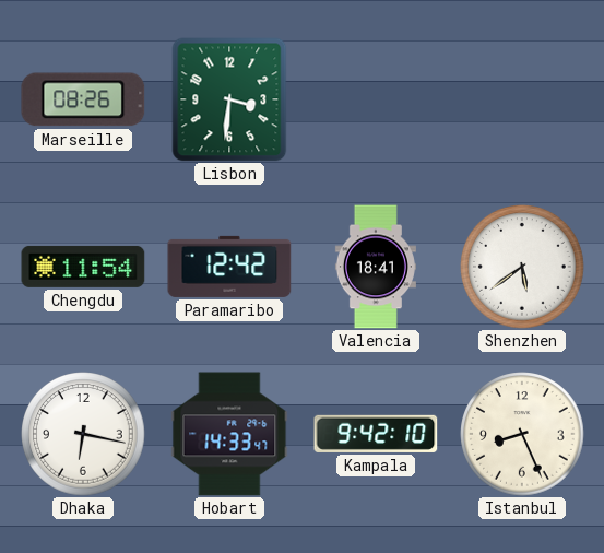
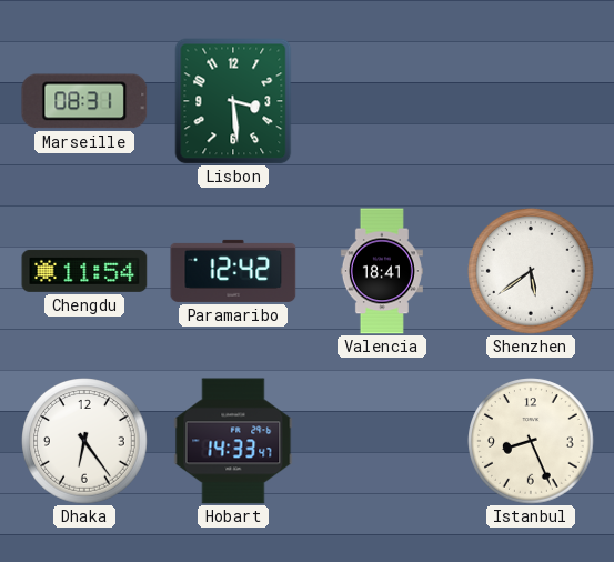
Marseille: 08:26 -> 08:31 (84, 101)
Lisbon: 3:31 -> 3:29 (233, 101)
Dhaka: 6:17 -> 6:24 (84, 441)
Kampala: 9:42 -> none (376, 434)
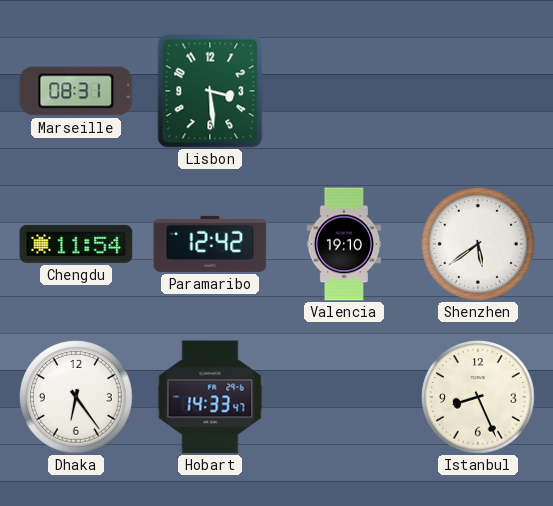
Valencia: 18:41 -> 19:10 (344, 244)
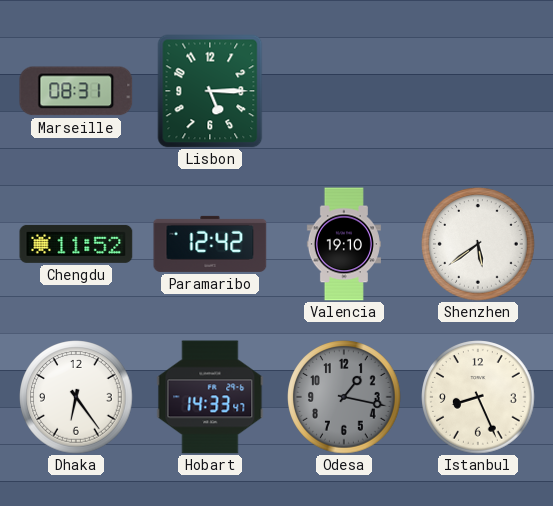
Lisbon: 3:29 -> 5:15 (210, 91)
Chengdu: 11:54 -> 11:52 (76, 244)
Odesa: none -> 1:17 (344, 397)
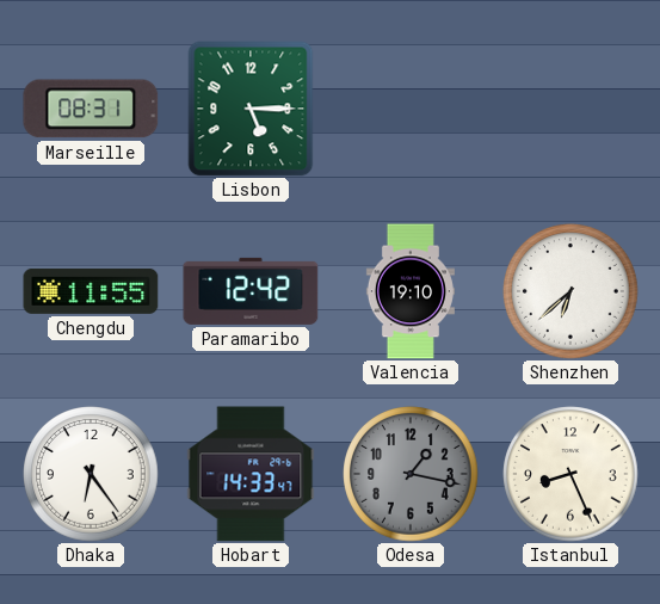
Chengdu: 11:52 -> 11:55 (91, 291)
Shenzhen: 5:39 -> 6:38 (570, 291)
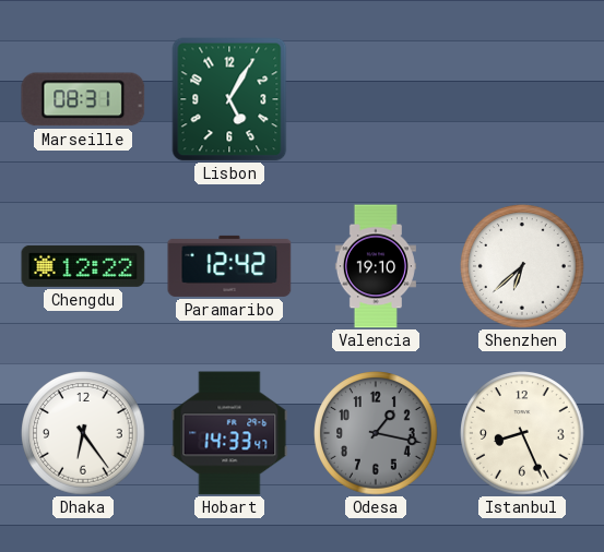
Lisbon: 5:15 -> 5:05 (229, 99)
Chengdu: 11:55 -> 12:22 (83, 266)
